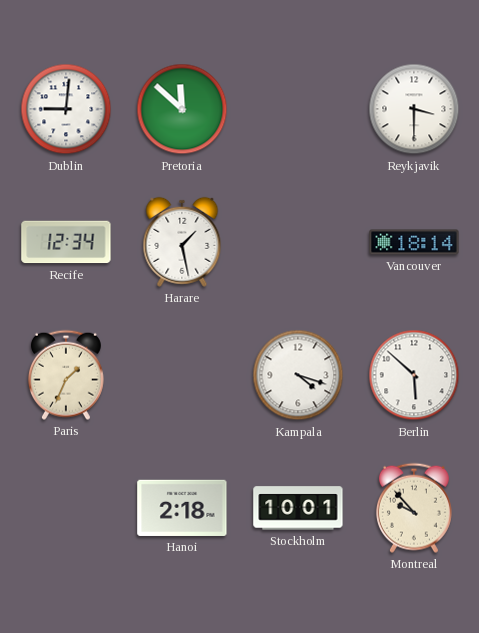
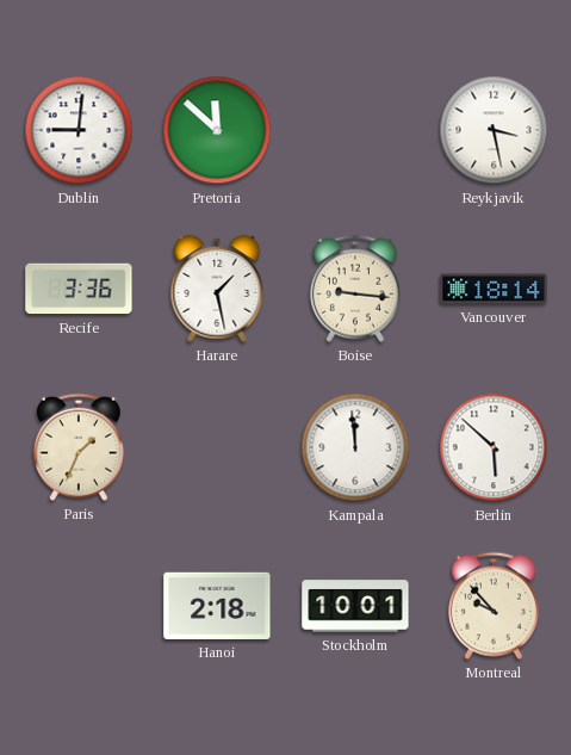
Reykjavik: 3:30 -> 3:28 (494, 130)
Recife: 12:34 -> 3:36 (79, 289)
Boise: none -> 9:16 (355, 289)
Kampala: 4:18 -> 11:59 (355, 447)
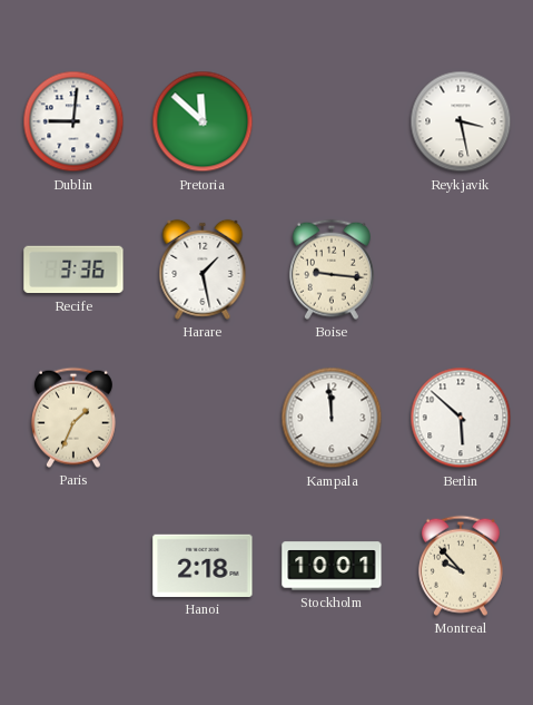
Vancouver: 18:14 -> none (494, 289)
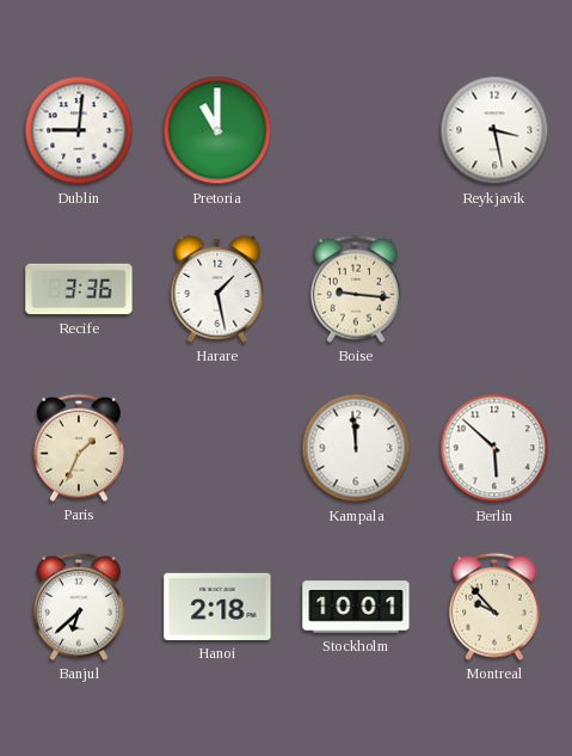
Pretoria: 11:52 -> 11:00 (217, 130)
Banjul: none -> 6:38 (79, 607)
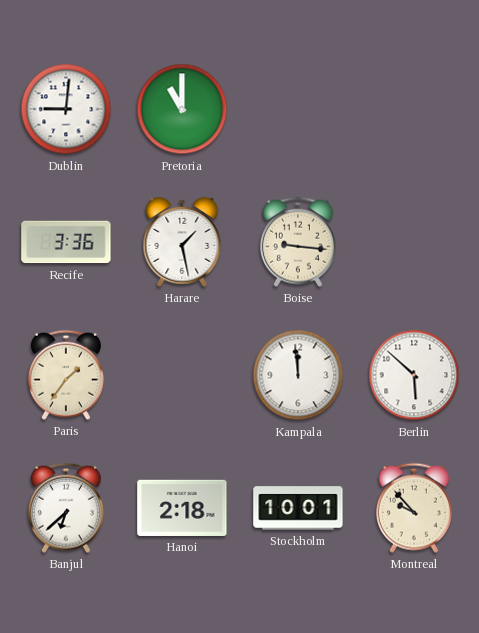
Reykjavik: 3:28 -> none (494, 130)
Paris: 1:34 -> 1:36 (66, 375)
